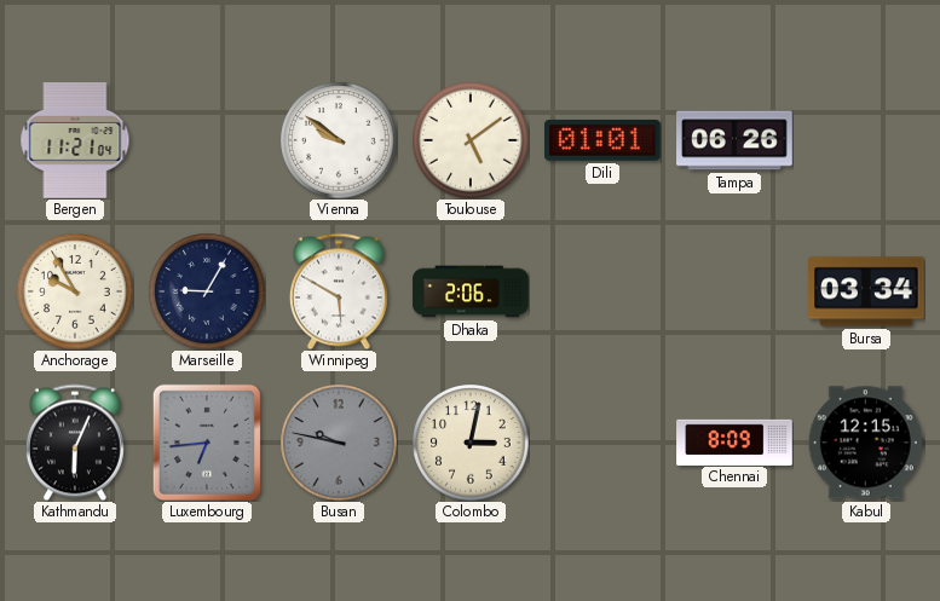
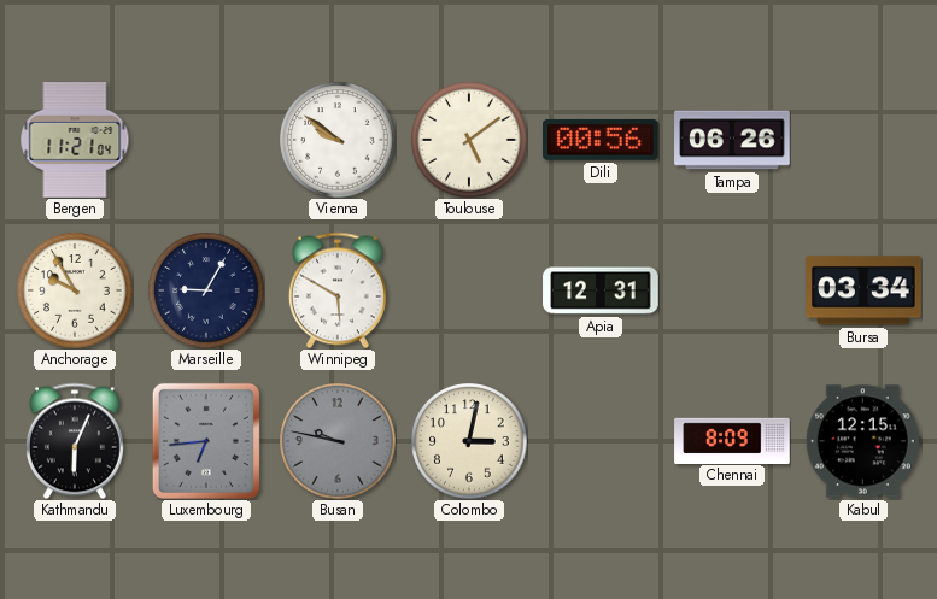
Dili: 01:01 -> 00:56 (602, 141)
Dhaka: 2:06 -> none (471, 291)
Apia: none -> 12:31 (601, 290)
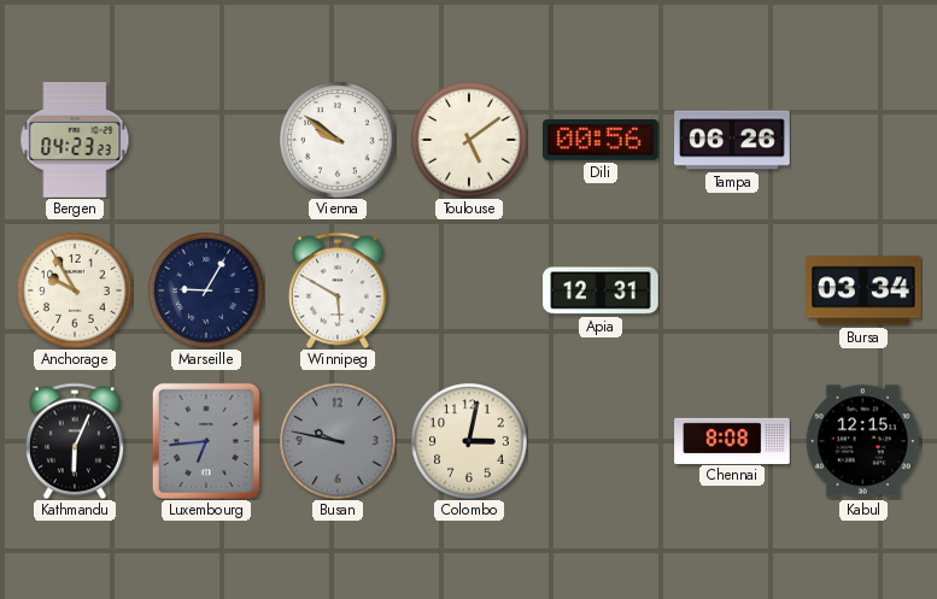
Bergen: 11:21 -> 04:23 (75, 141)
Chennai: 8:09 -> 8:08 (732, 440)
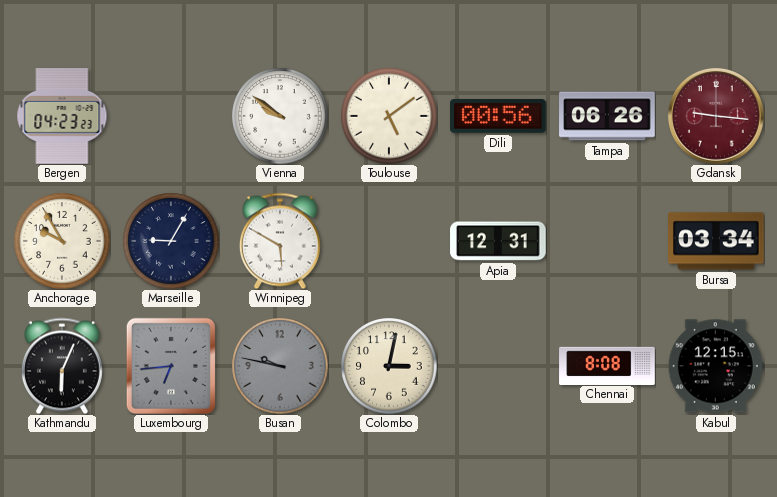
Gdansk: none -> 9:16 (716, 116)
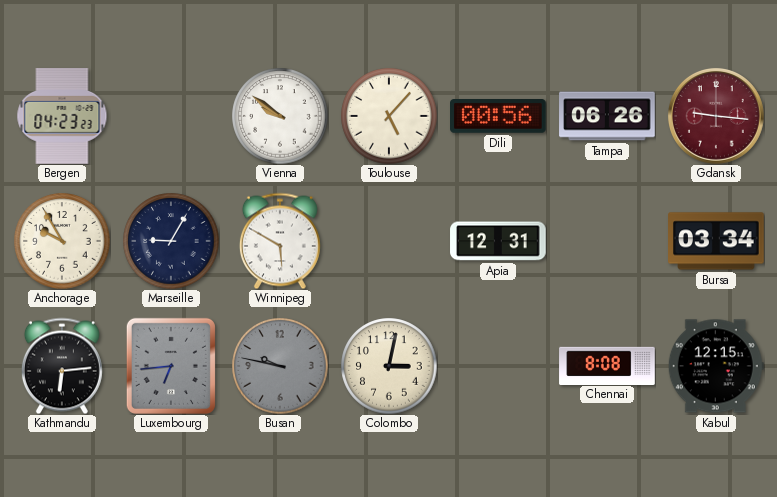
Toulouse: 5:09 -> 5:07 (389, 116)
Kathmandu: 6:04 -> 6:14 (62, 366)
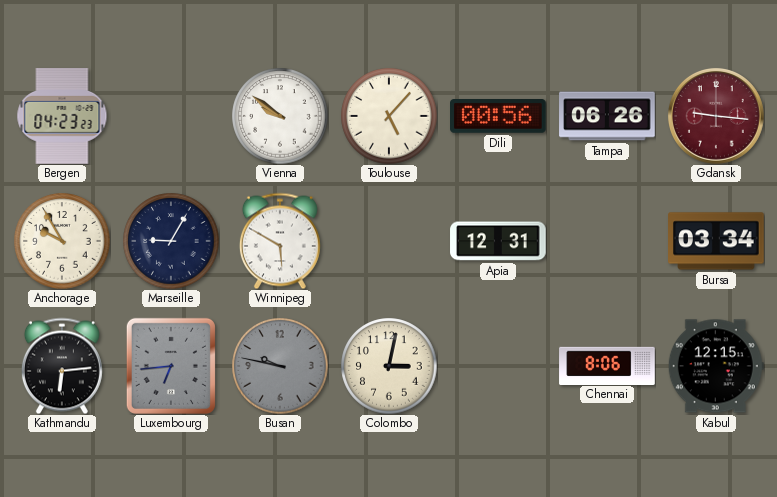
Chennai: 8:08 -> 8:06 (607, 365)
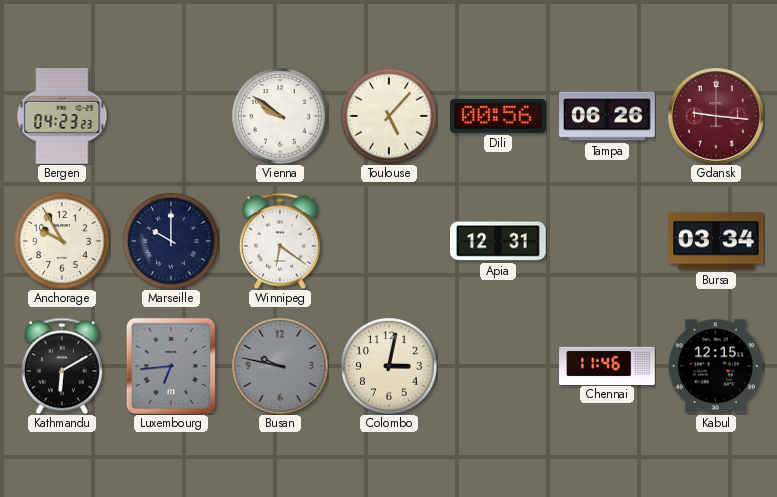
Marseille: 9:05 -> 10:00 (171, 241)
Winnipeg: 5:50 -> 6:21 (280, 241)
Kathmandu: 6:14 -> 6:10 (62, 366)
Chennai: 8:06 -> 11:46 (607, 365)
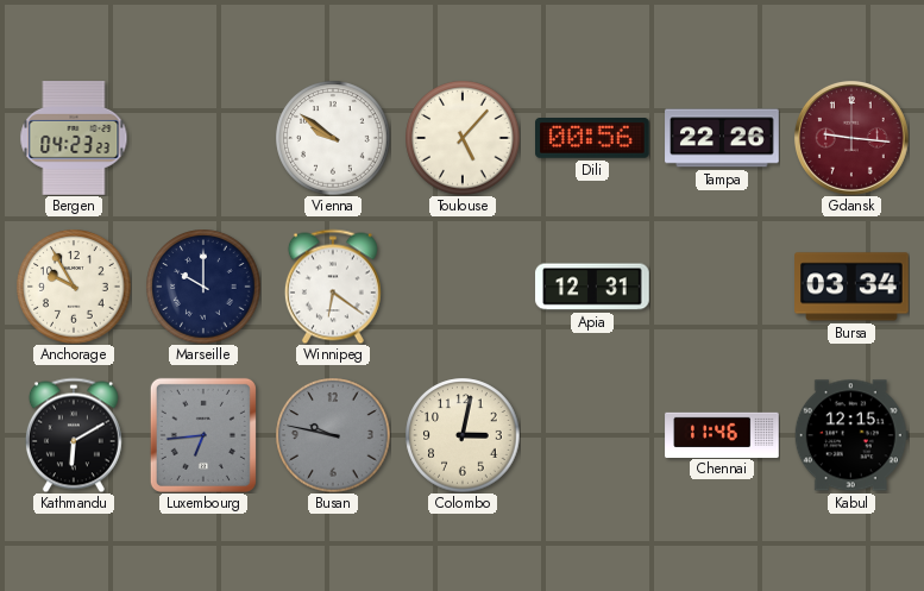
Tampa: 06:26 -> 22:26 (722, 138)
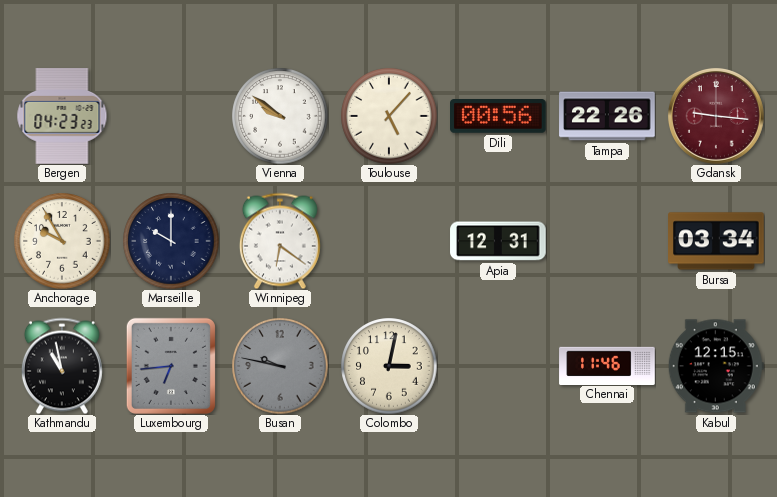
Kathmandu: 6:10 -> 10:58 (62, 366)
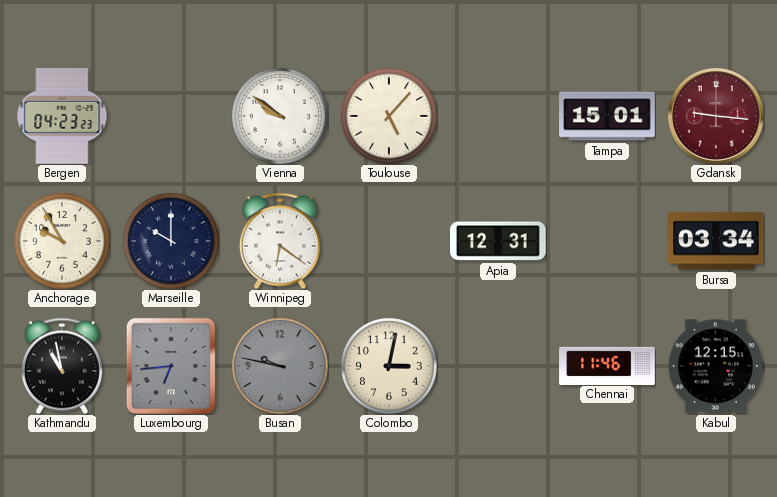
Dili: 00:56 -> none (499, 117)
Tampa: 22:26 -> 15:01 (607, 116)
